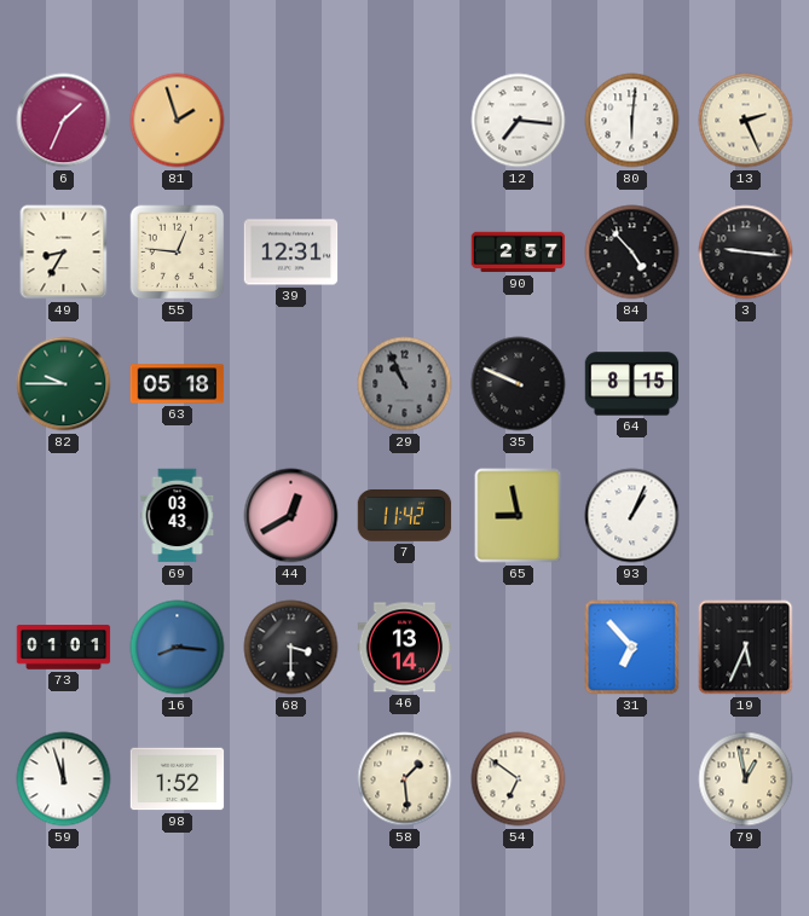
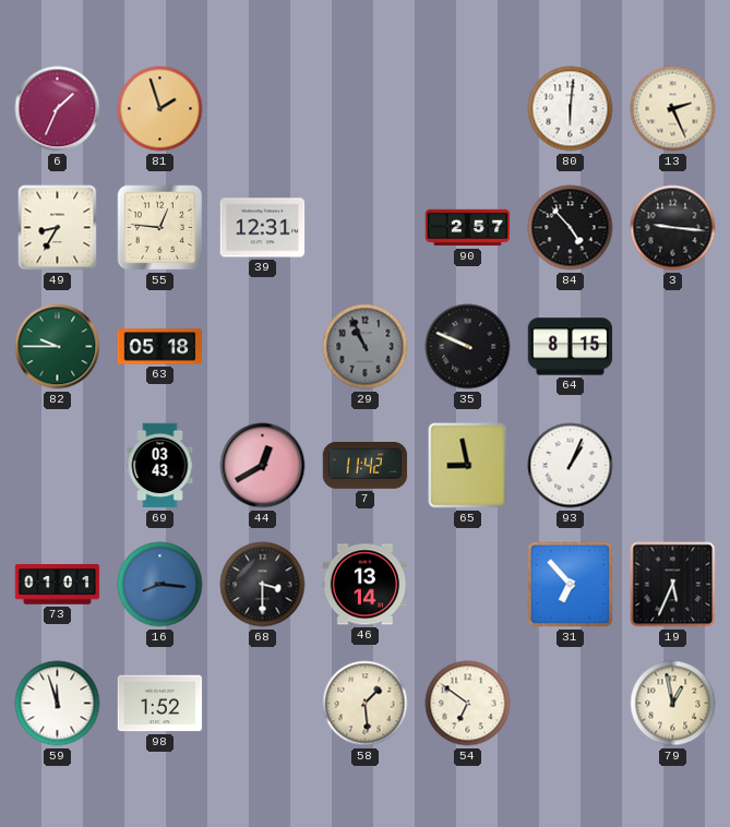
12: 7:16 -> none (519, 121)
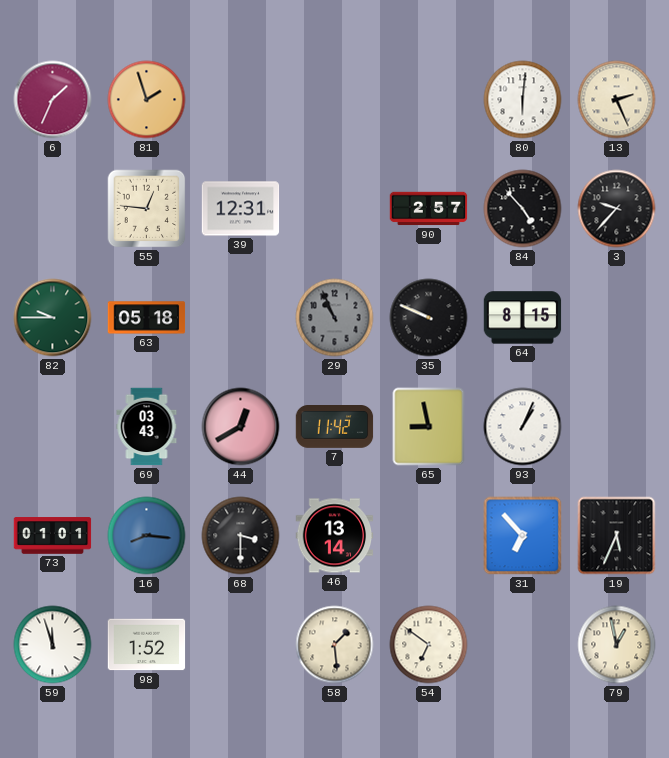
49: 8:35 -> none (58, 228)
3: 9:16 -> 9:37 (617, 209)
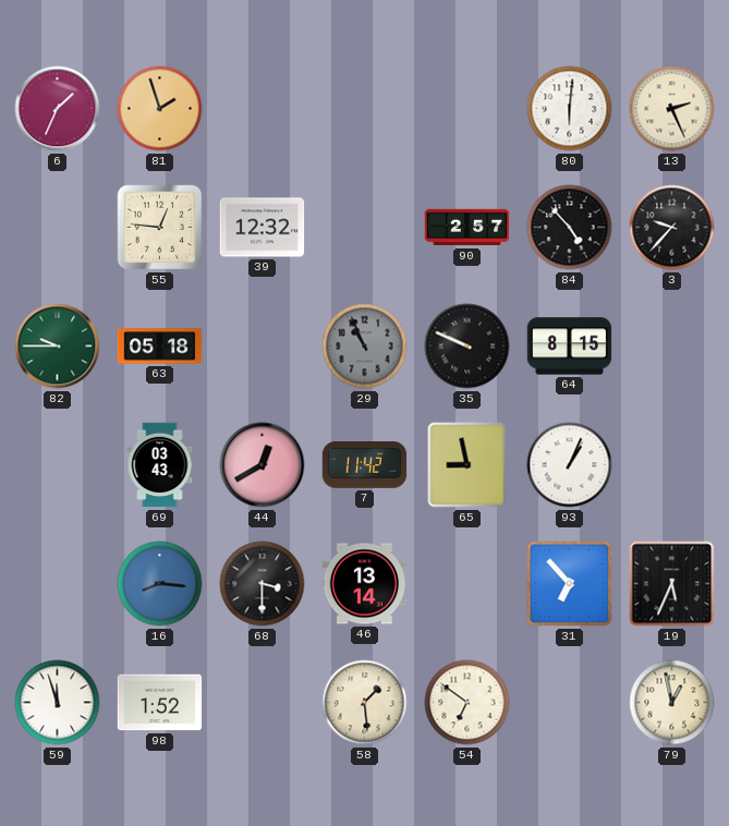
39: 12:31 -> 12:32 (263, 228)
73: 01:01 -> none (53, 536)
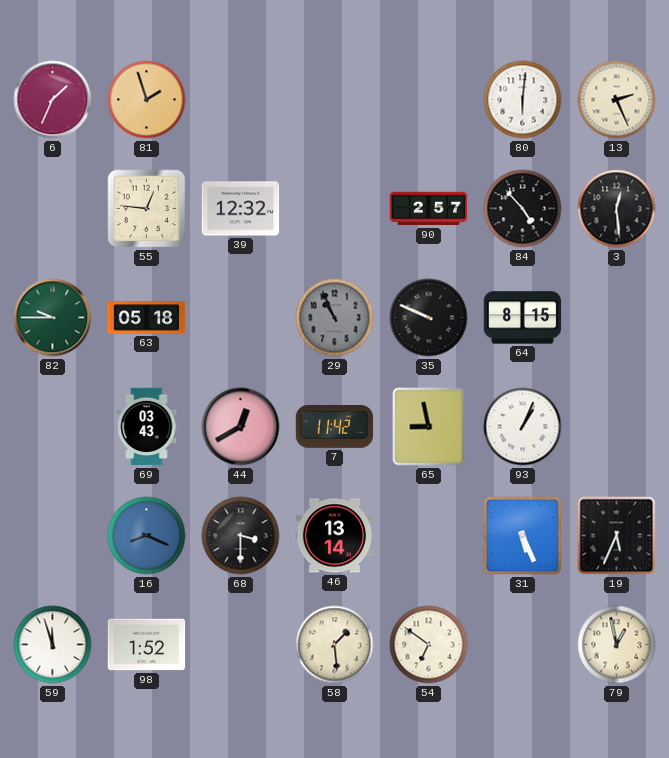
3: 9:37 -> 12:29 (617, 209)
16: 8:16 -> 8:19 (147, 536)
31: 6:53 -> 5:26 (523, 536)
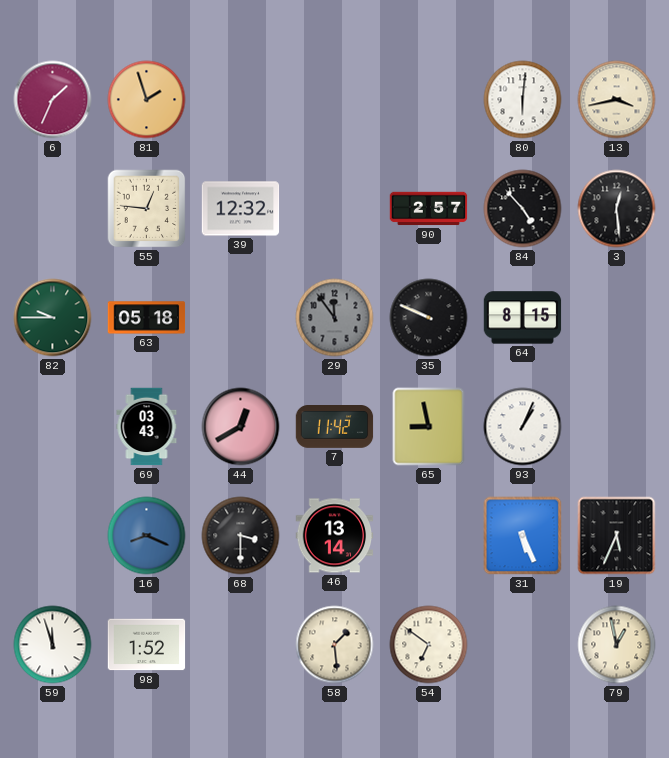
13: 2:26 -> 3:43 (617, 100)
29: 10:56 -> 11:54 (335, 318)
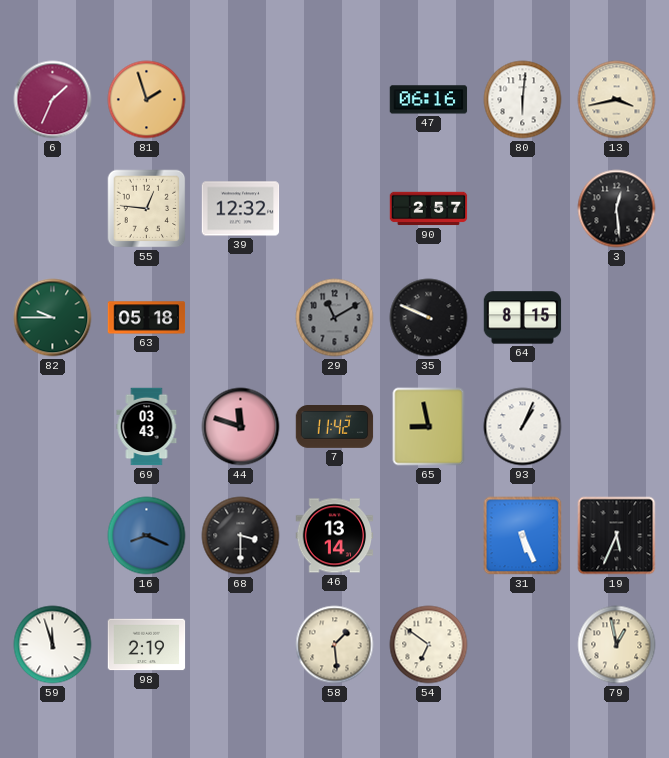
47: none -> 06:16 (429, 100)
84: 4:53 -> none (523, 209)
29: 11:54 -> 11:10 (335, 318)
44: 12:40 -> 11:48 (241, 427)
98: 1:52 -> 2:19 (147, 645)
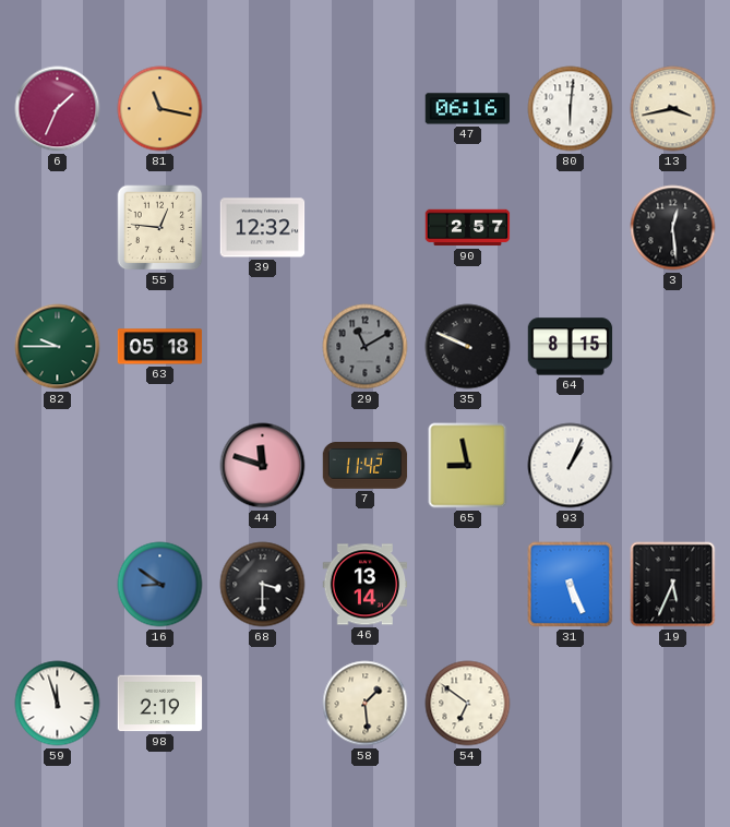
81: 1:57 -> 11:17 (160, 109)
69: 03:43 -> none (147, 427)
16: 8:19 -> 8:51 (160, 585)
79: 12:58 -> none (617, 645)
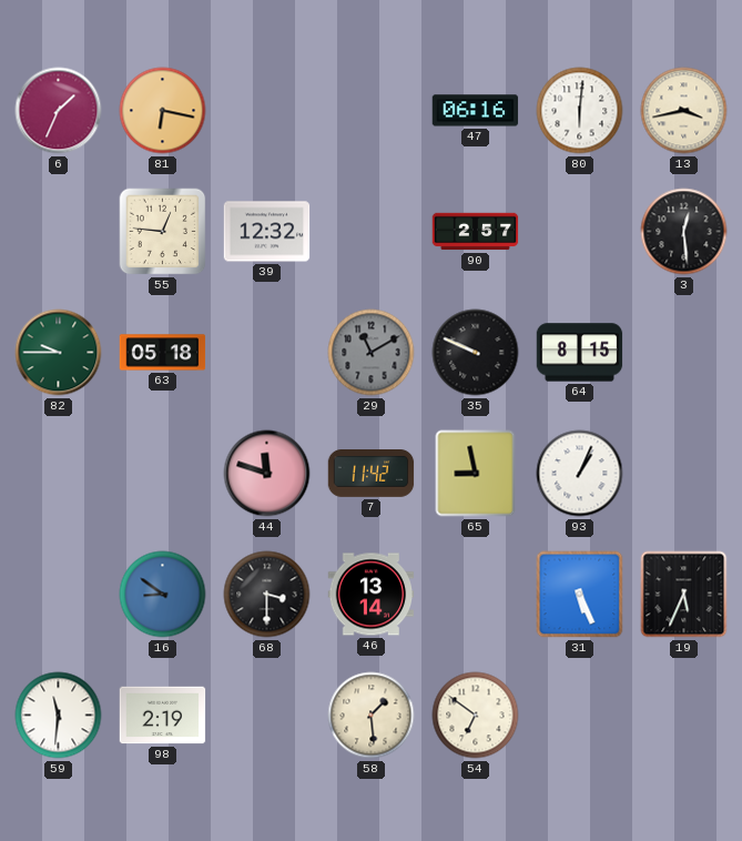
81: 11:17 -> 6:17 (163, 111)
59: 11:57 -> 11:31 (59, 716)
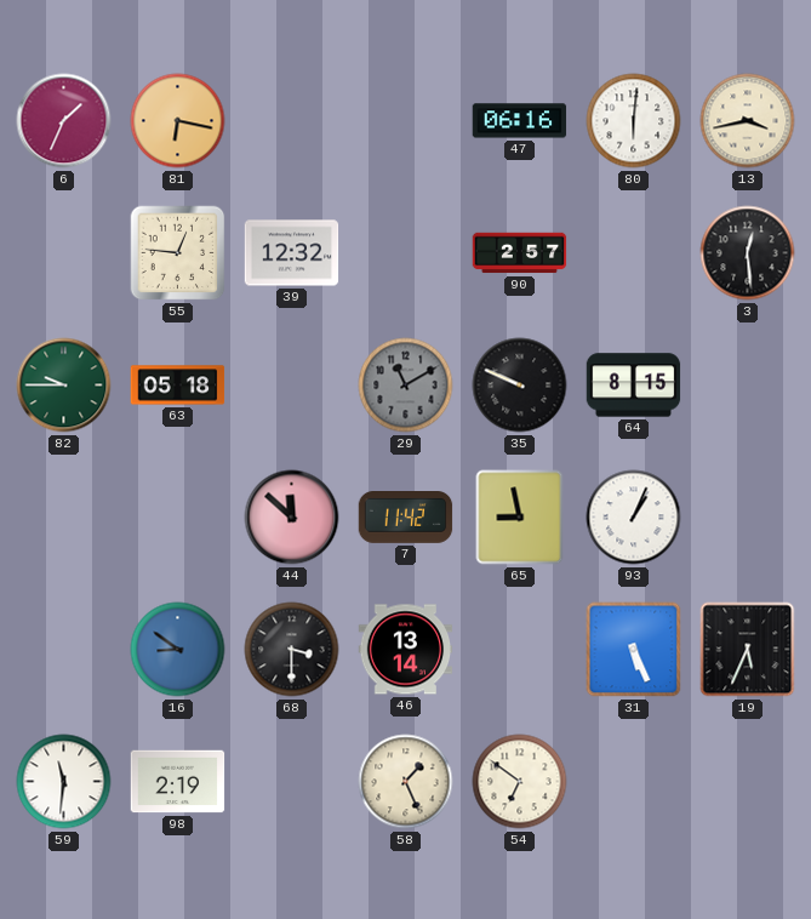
44: 11:48 -> 11:52 (292, 518)
58: 1:29 -> 1:26 (406, 782)
